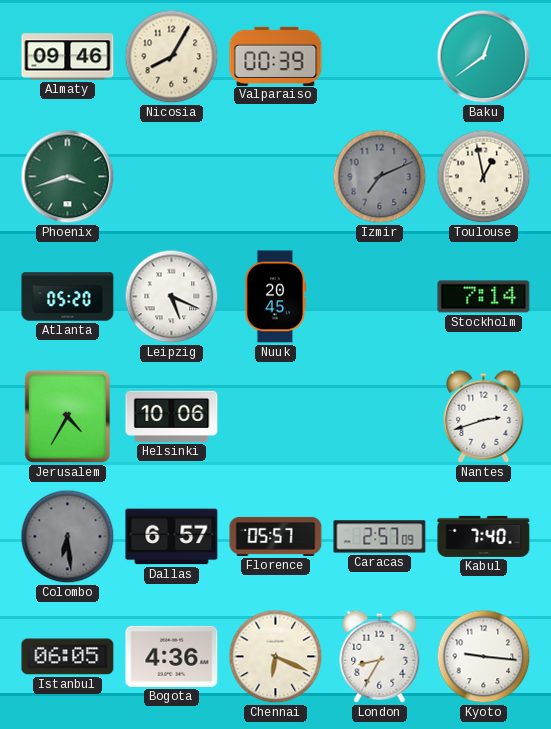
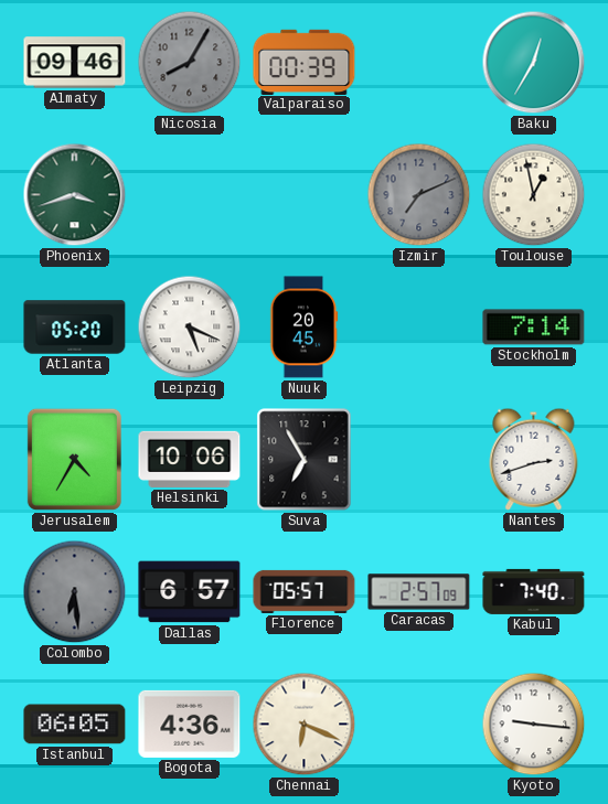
Nicosia dial: cream -> grey (190, 63)
Baku: 12:39 -> 12:35 (534, 63)
Suva: none -> 6:55 (305, 460)
London: 8:35 -> none (380, 656)
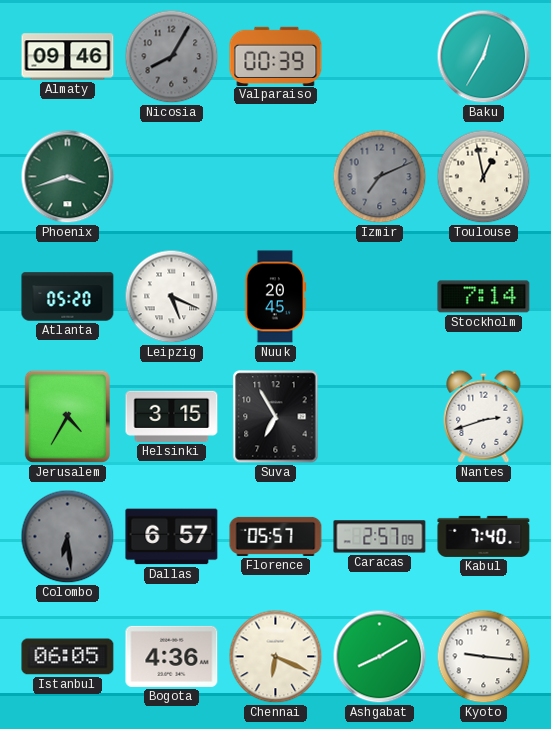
Helsinki: 10:06 -> 3:15 (172, 416)
Ashgabat: none -> 8:10 (380, 657)
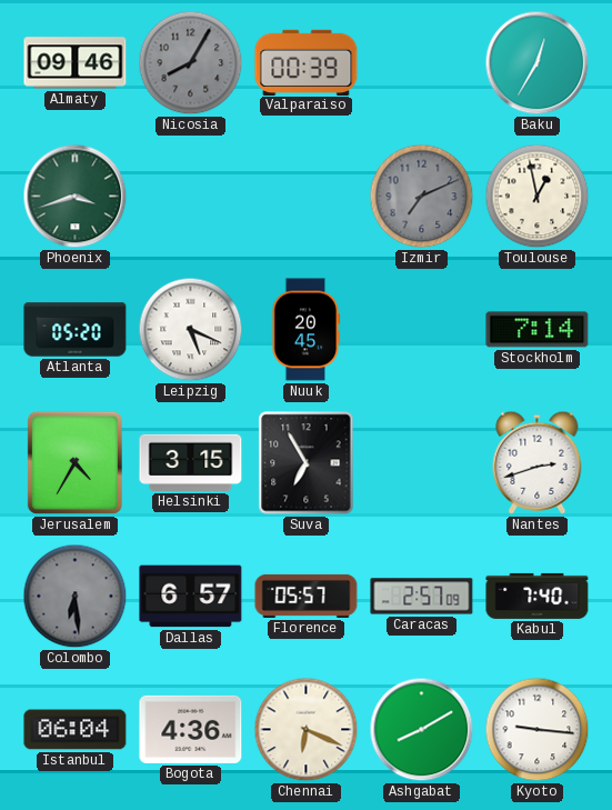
Istanbul: 06:05 -> 06:04 (76, 730)
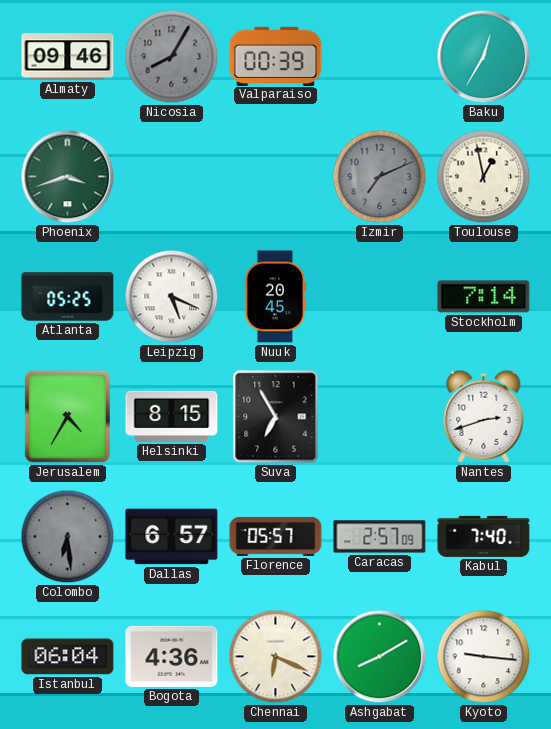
Atlanta: 05:20 -> 05:25 (68, 297)
Helsinki: 3:15 -> 8:15 (172, 416)
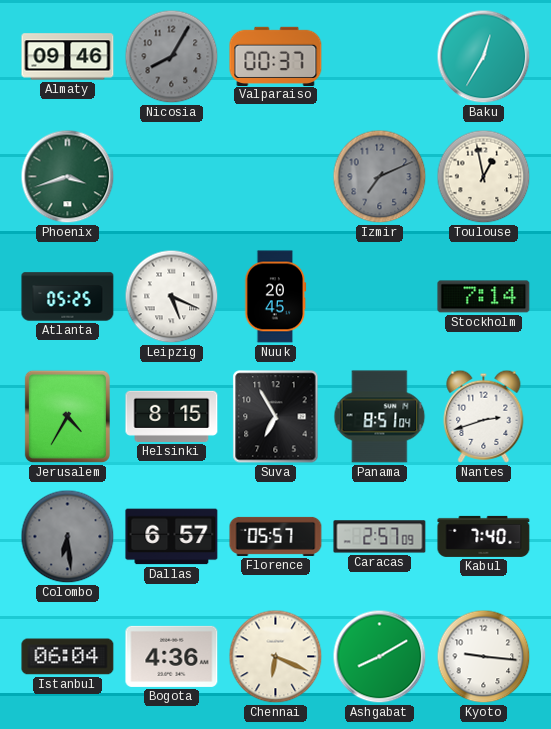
Valparaiso: 00:39 -> 00:37 (276, 56)
Panama: none -> 8:51 (380, 417)
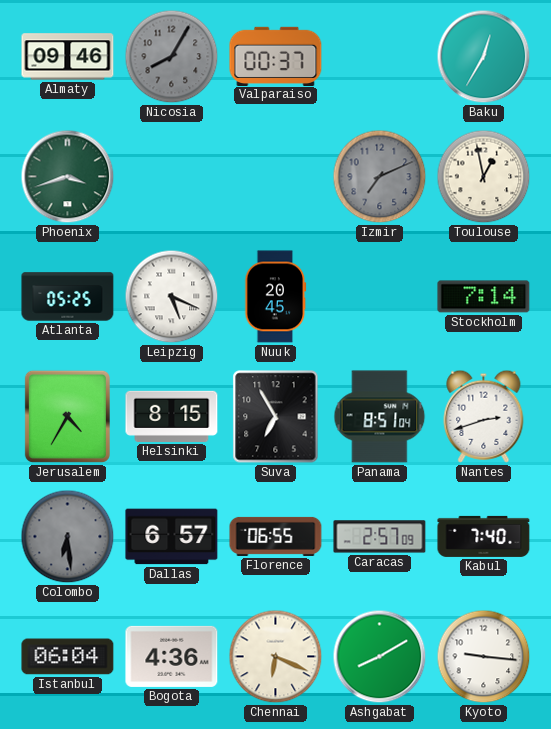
Florence: 05:57 -> 06:55 (276, 536)
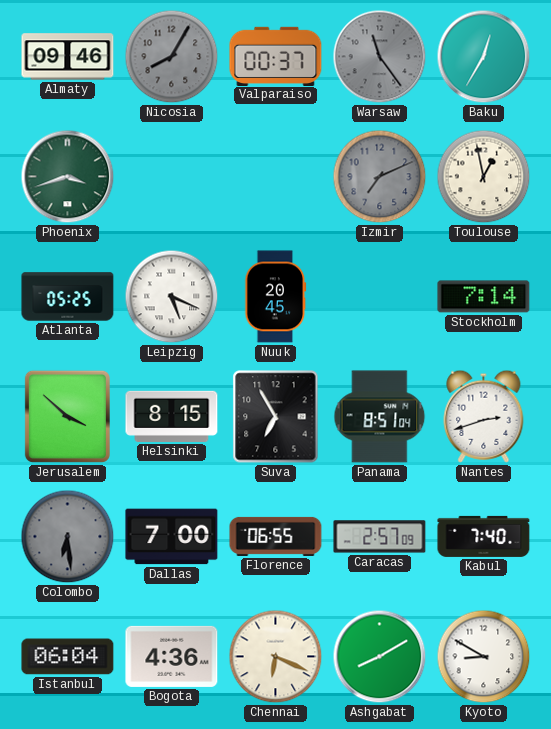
Warsaw: none -> 11:24 (380, 57)
Jerusalem: 4:35 -> 3:52 (67, 416)
Dallas: 6:57 -> 7:00 (172, 537)
Kyoto: 9:16 -> 8:50 (484, 657)
